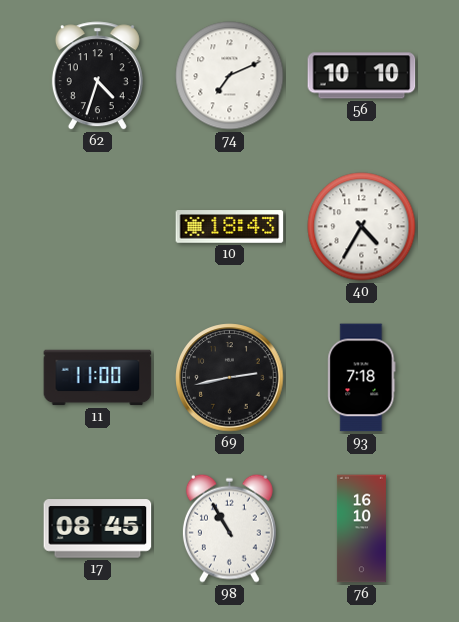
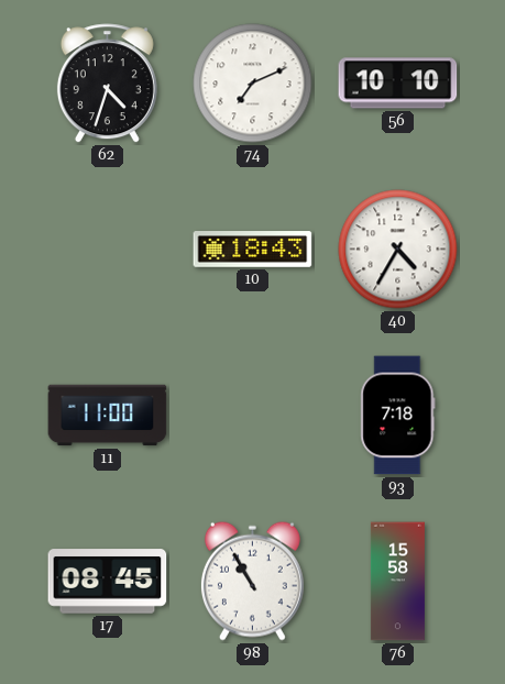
69: 2:43 -> none (230, 378)
76: 16:10 -> 15:58 (397, 582)
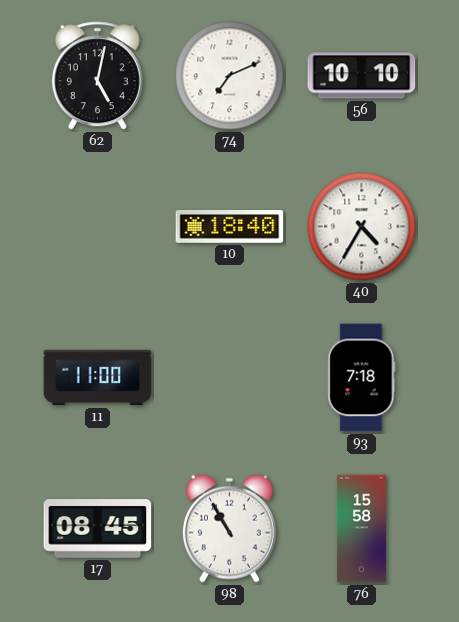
62: 4:33 -> 5:02 (97, 76)
10: 18:43 -> 18:40 (230, 227)
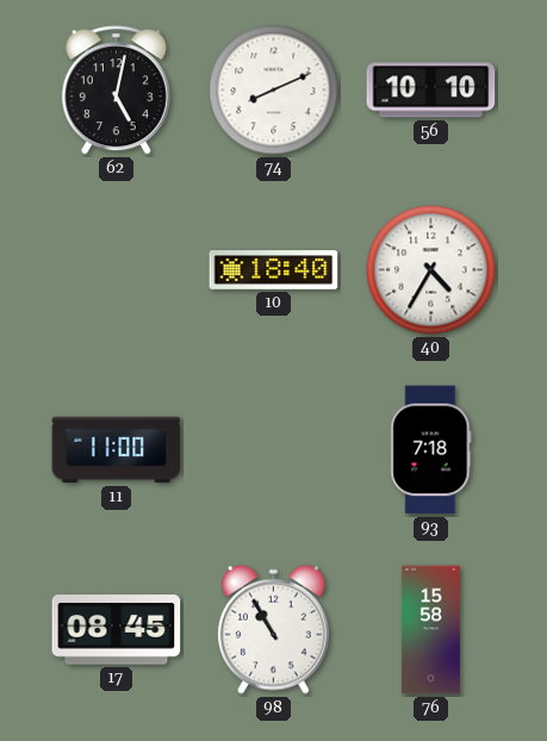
74: 7:11 -> 8:11 (274, 91)
